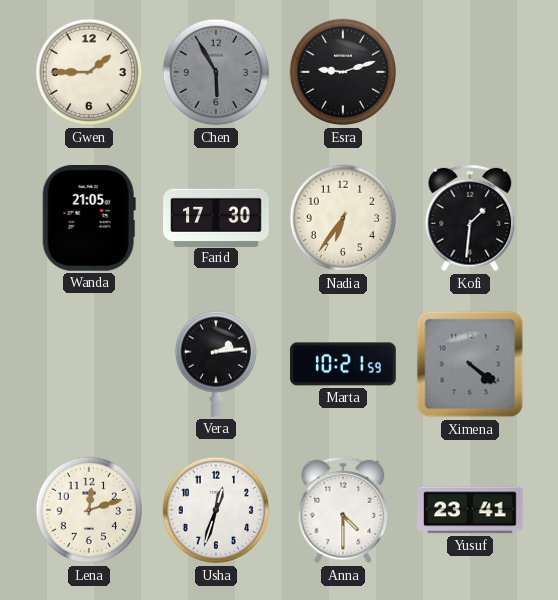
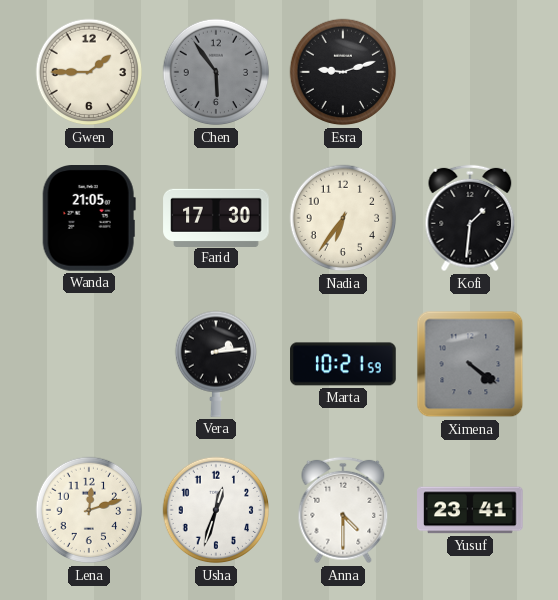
Chen: 5:55 -> 5:54 (216, 72)
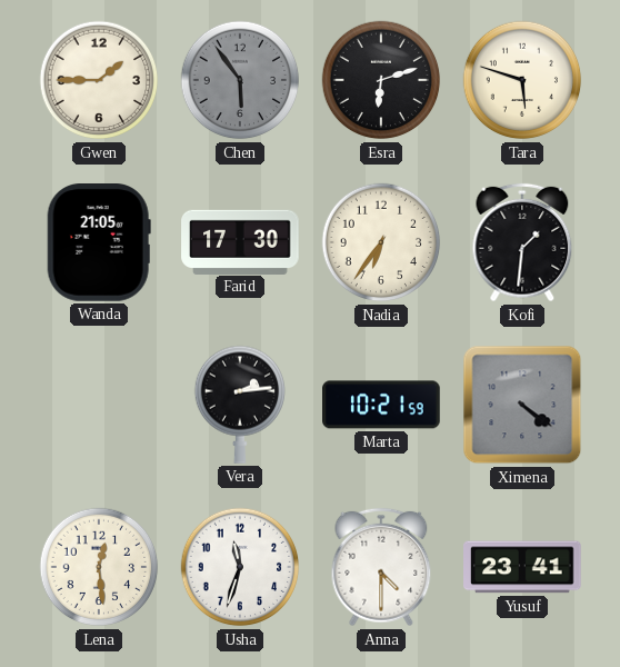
Esra: 9:12 -> 6:12 (381, 80)
Tara: none -> 5:48 (522, 80)
Lena: 12:12 -> 12:29 (99, 567)
Usha: 12:33 -> 11:33 (240, 567)
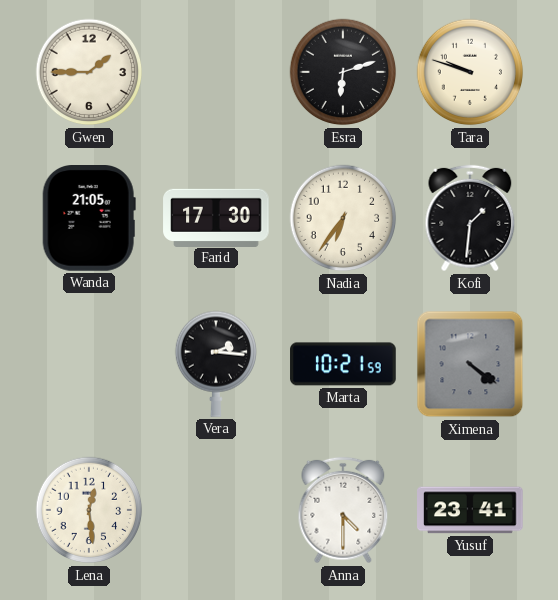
Chen: 5:54 -> none (240, 80)
Tara: 5:48 -> 9:48 (470, 72)
Vera: 2:14 -> 2:16 (215, 364)
Usha: 11:33 -> none (240, 567)
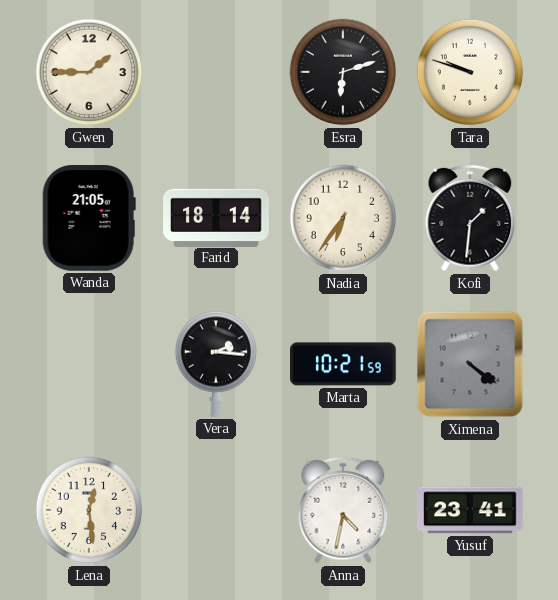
Farid: 17:30 -> 18:14 (216, 217)
Anna: 4:30 -> 4:32 (343, 510)
